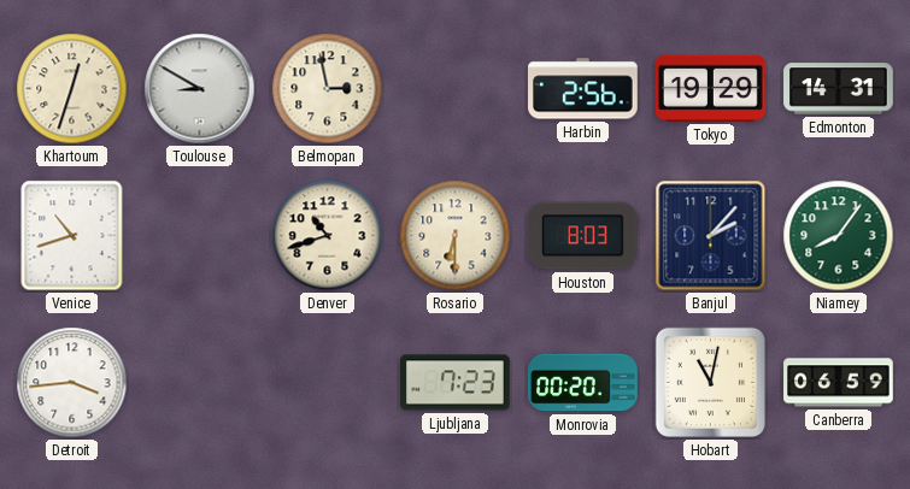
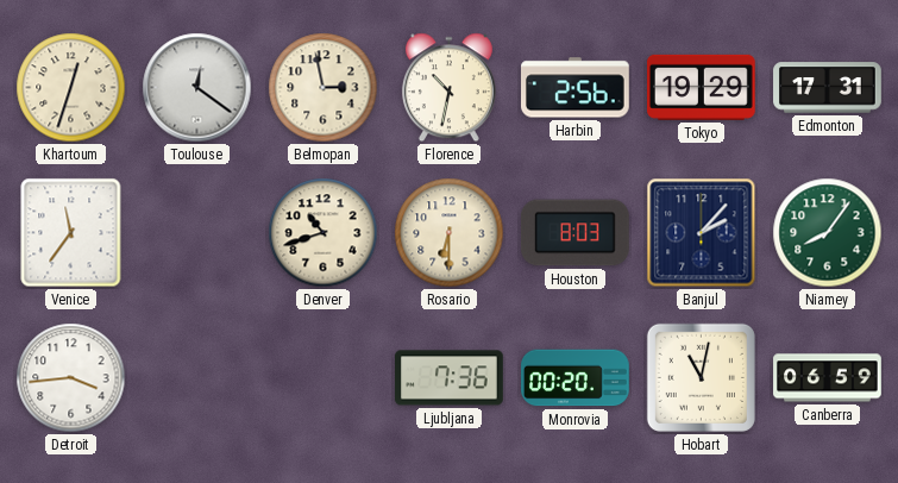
Toulouse: 8:50 -> 12:21 (197, 88)
Florence: none -> 10:32 (448, 88)
Edmonton: 14:31 -> 17:31 (828, 88)
Venice: 10:42 -> 11:36 (71, 233)
Ljubljana: 7:23 -> 7:36 (450, 378)
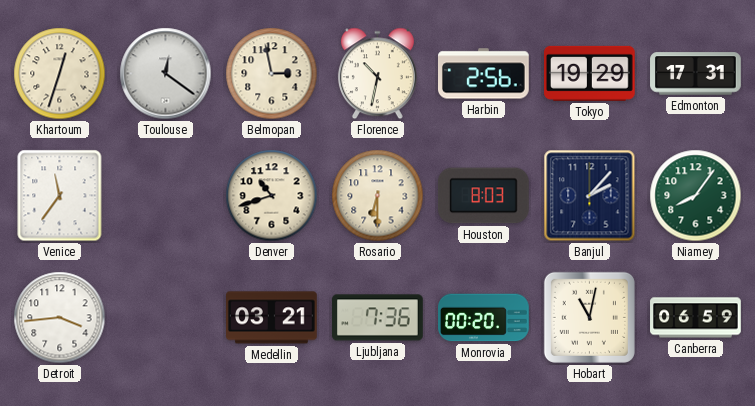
Medellin: none -> 03:21 (272, 318)
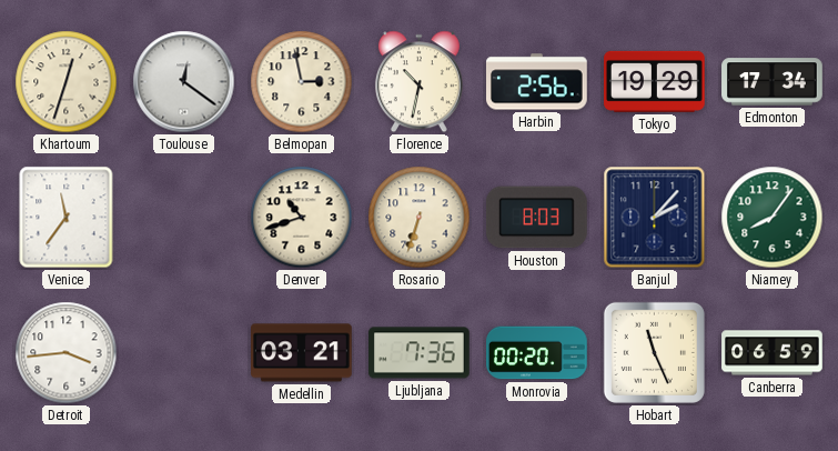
Edmonton: 17:31 -> 17:34 (773, 82)
Rosario: 6:30 -> 6:33 (420, 218)
Hobart: 11:02 -> 11:26 (654, 352)
